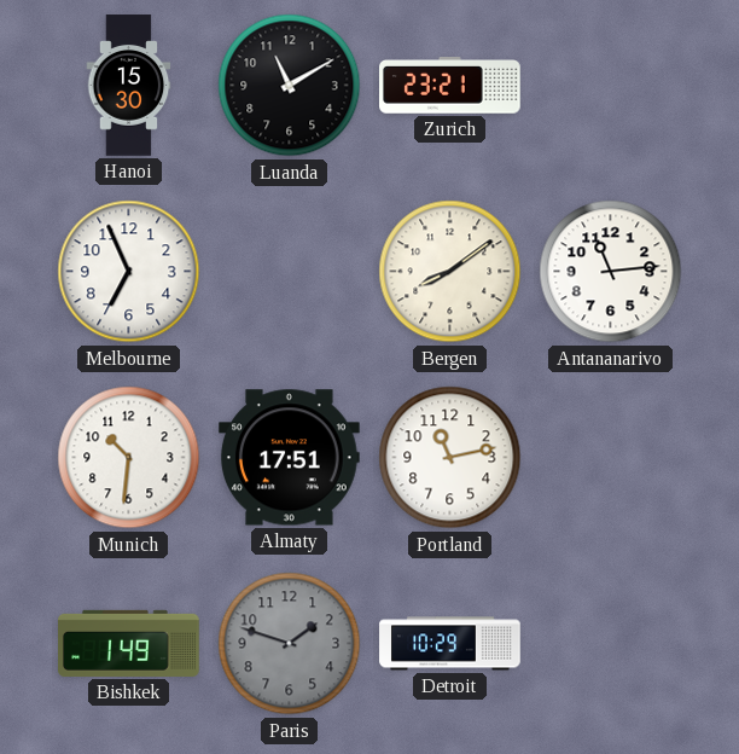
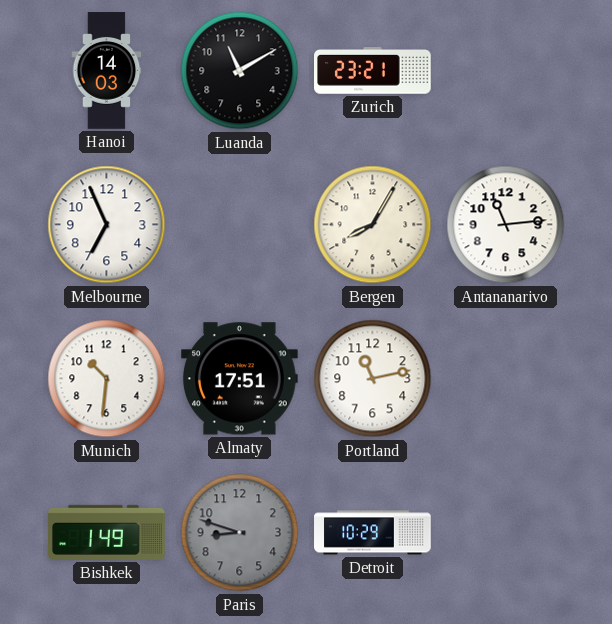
Hanoi: 15:30 -> 14:03 (107, 71)
Bergen: 8:09 -> 8:05 (373, 225)
Paris: 1:48 -> 8:48 (240, 533)
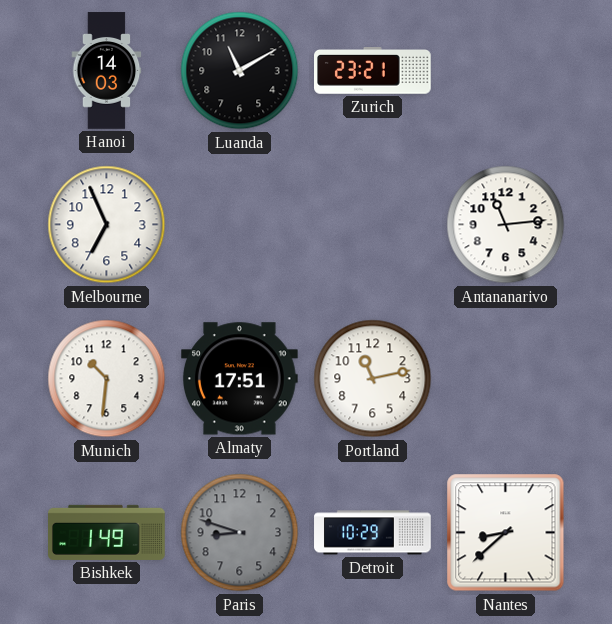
Bergen: 8:05 -> none (373, 225)
Nantes: none -> 8:38 (506, 533)
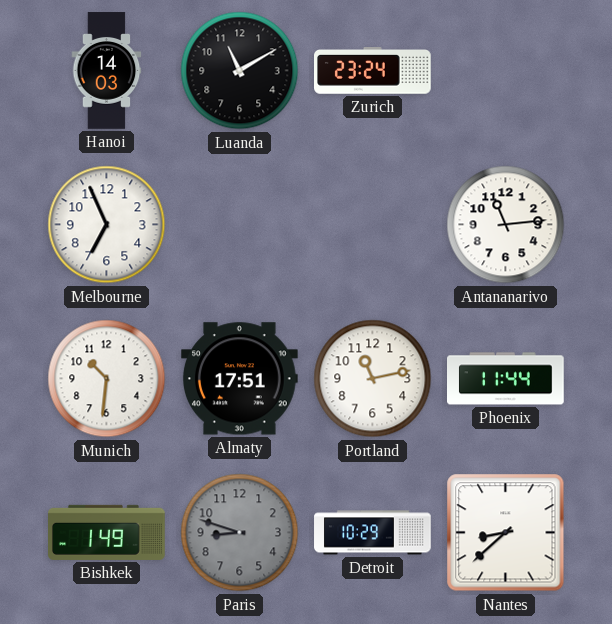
Zurich: 23:21 -> 23:24 (373, 71)
Phoenix: none -> 11:44 (506, 379)
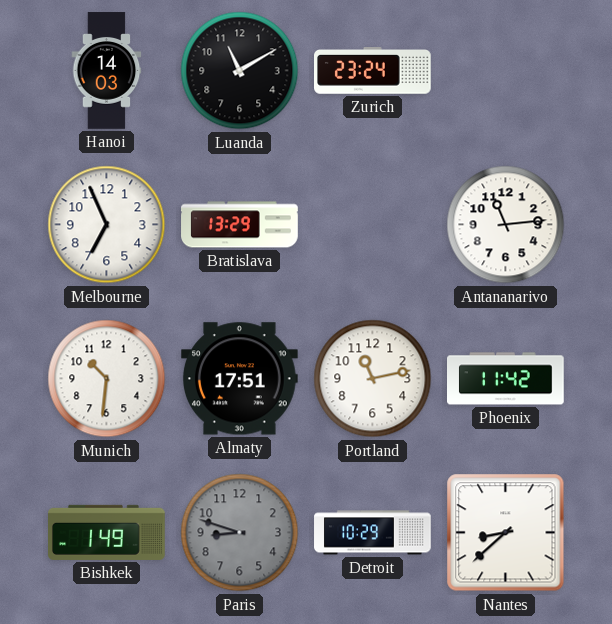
Bratislava: none -> 13:29 (240, 225)
Phoenix: 11:44 -> 11:42 (506, 379)
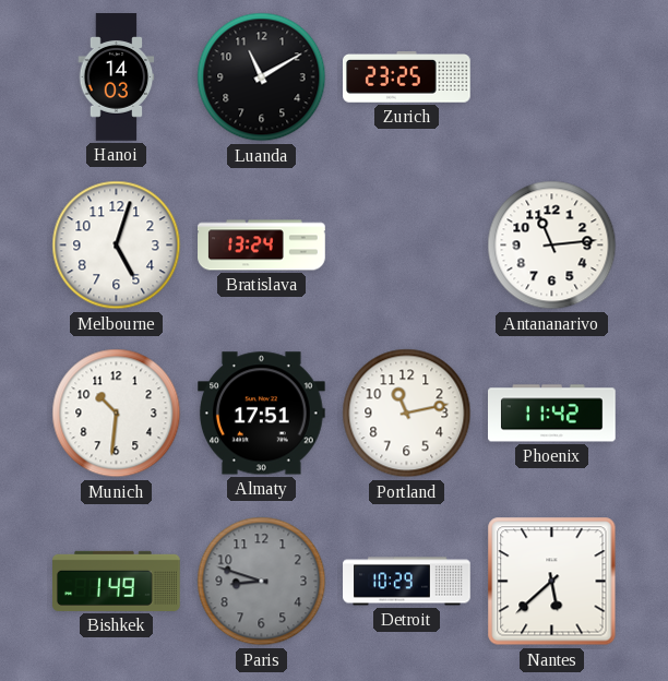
Zurich: 23:24 -> 23:25 (407, 77)
Melbourne: 6:56 -> 5:03 (117, 246)
Bratislava: 13:29 -> 13:24 (262, 246)
Nantes: 8:38 -> 5:38 (552, 582)
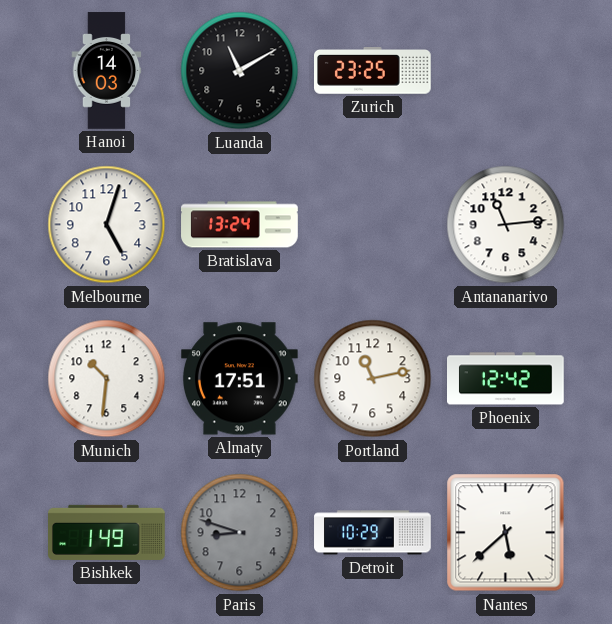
Phoenix: 11:42 -> 12:42 (506, 379)
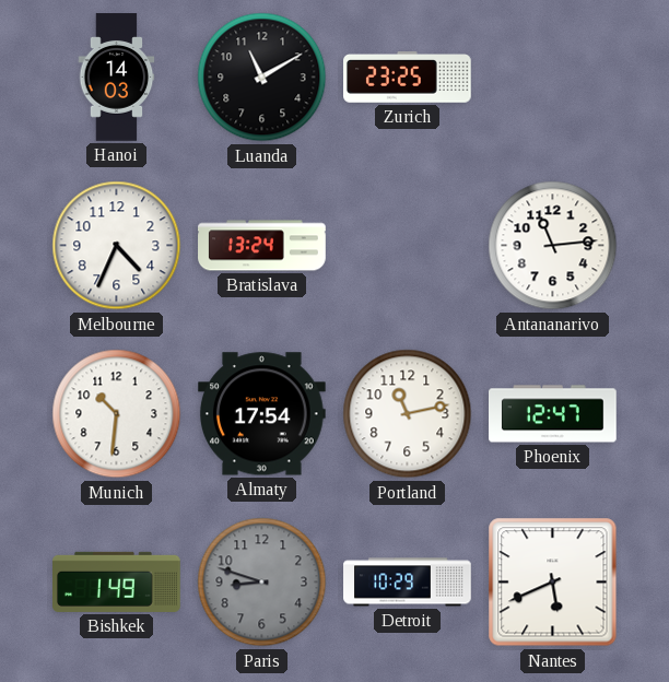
Melbourne: 5:03 -> 4:34 (117, 246)
Almaty: 17:51 -> 17:54 (262, 414)
Phoenix: 12:42 -> 12:47 (553, 414)
Nantes: 5:38 -> 5:41 (553, 583)
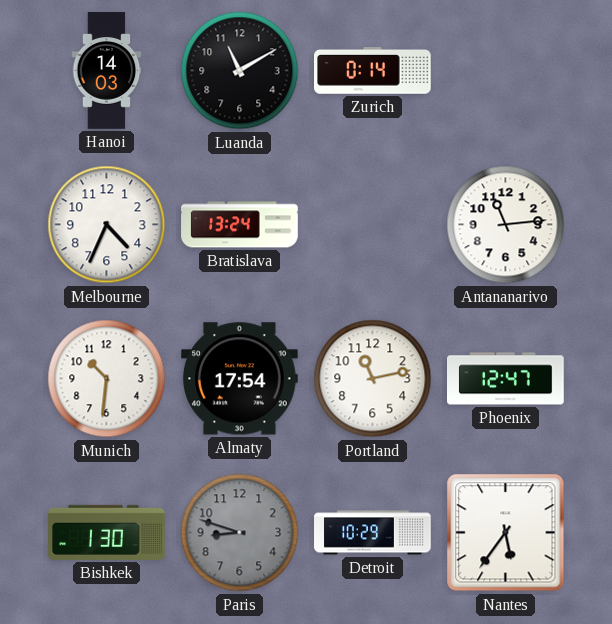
Zurich: 23:25 -> 0:14 (373, 71)
Bishkek: 1:49 -> 1:30 (107, 532)
Nantes: 5:41 -> 5:36 (506, 533)
